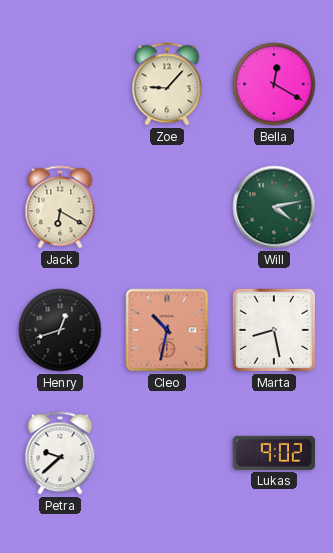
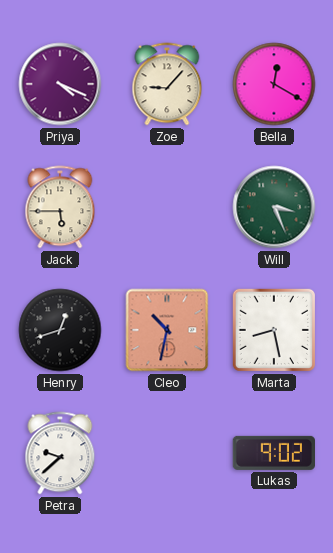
Priya: none -> 4:19 (60, 84)
Jack: 6:20 -> 5:45 (60, 207)
Will: 4:13 -> 3:26 (274, 207)
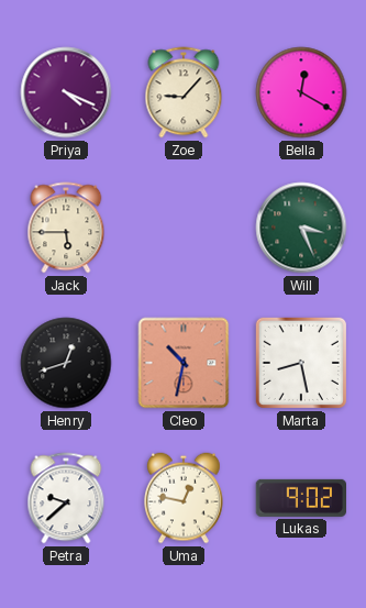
Uma: none -> 12:47 (185, 498)
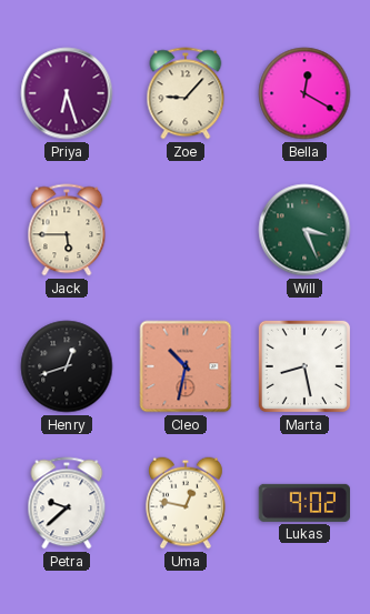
Priya: 4:19 -> 6:27 (67, 93)
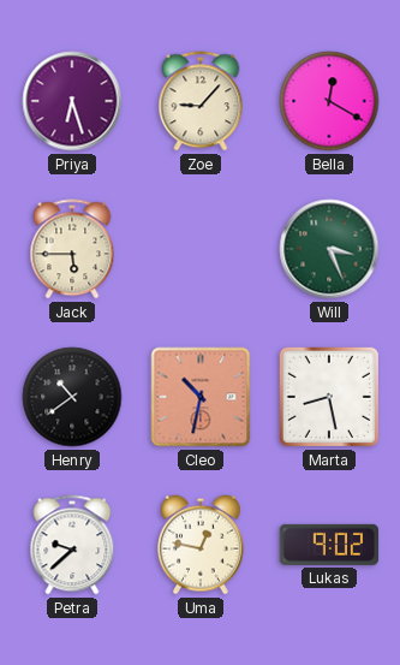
Henry: 12:42 -> 10:39 (72, 397)
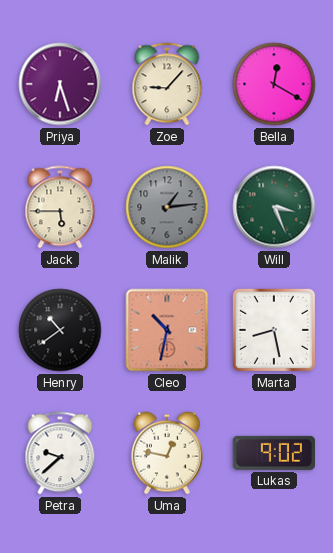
Malik: none -> 1:14 (167, 207)
